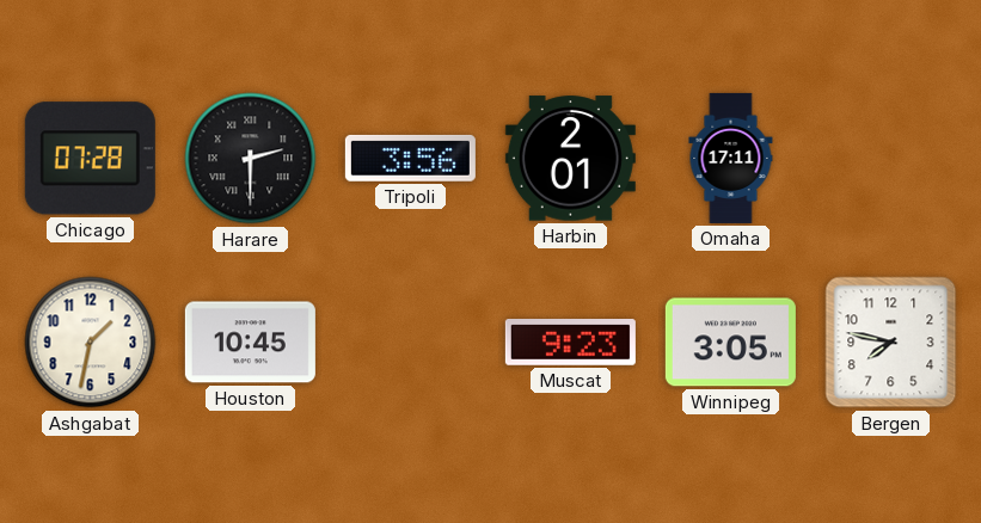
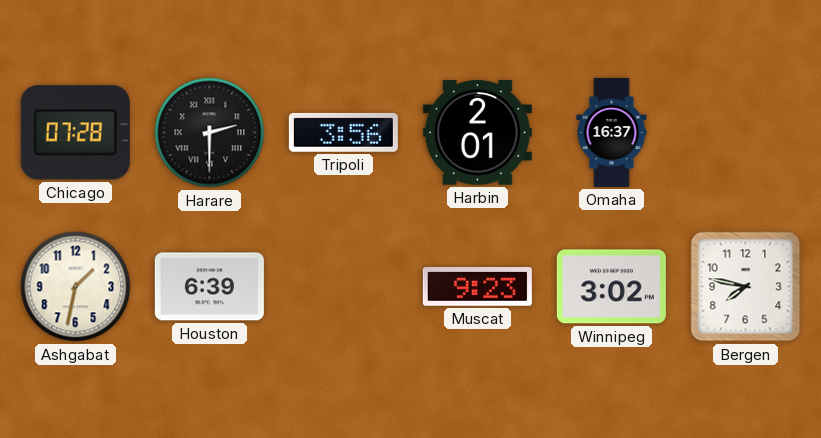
Omaha: 17:11 -> 16:37 (612, 132)
Houston: 10:45 -> 6:39 (209, 287)
Winnipeg: 3:05 -> 3:02 (611, 287)
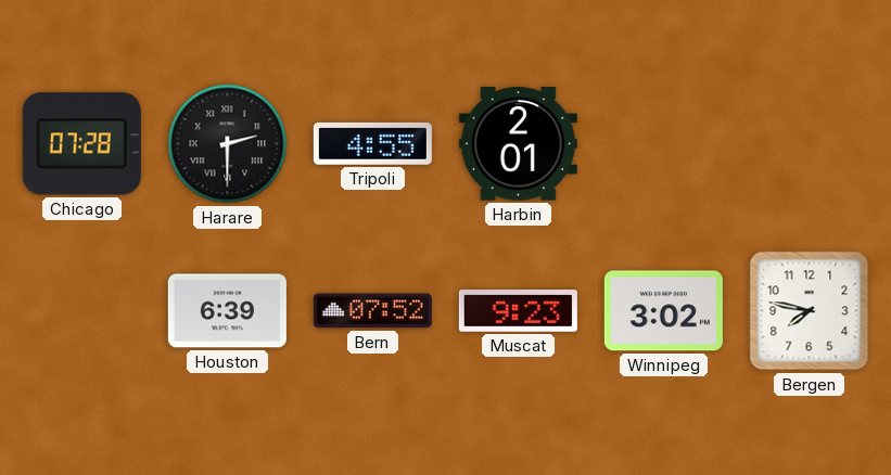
Tripoli: 3:56 -> 4:55 (372, 143)
Omaha: 16:37 -> none (612, 132)
Ashgabat: 1:32 -> none (76, 287)
Bern: none -> 07:52 (372, 311)
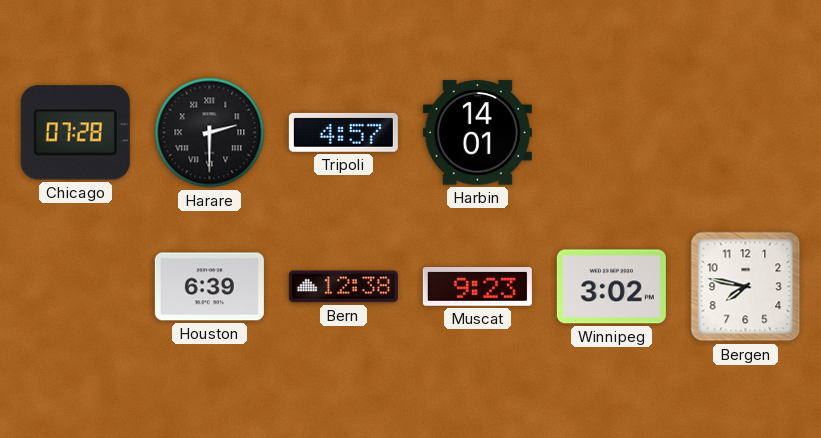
Tripoli: 4:55 -> 4:57 (343, 132)
Harbin: 2:01 -> 14:01 (477, 133)
Bern: 07:52 -> 12:38 (343, 287)
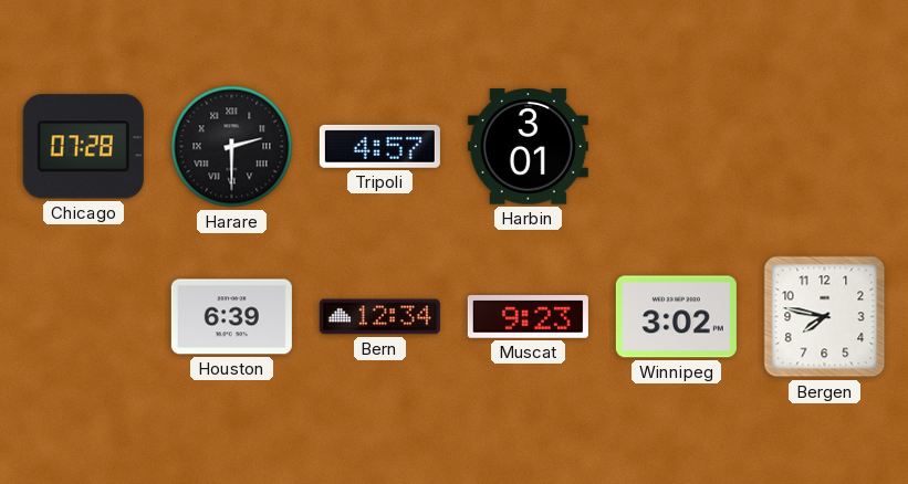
Harbin: 14:01 -> 3:01 (528, 147)
Bern: 12:38 -> 12:34 (379, 317)
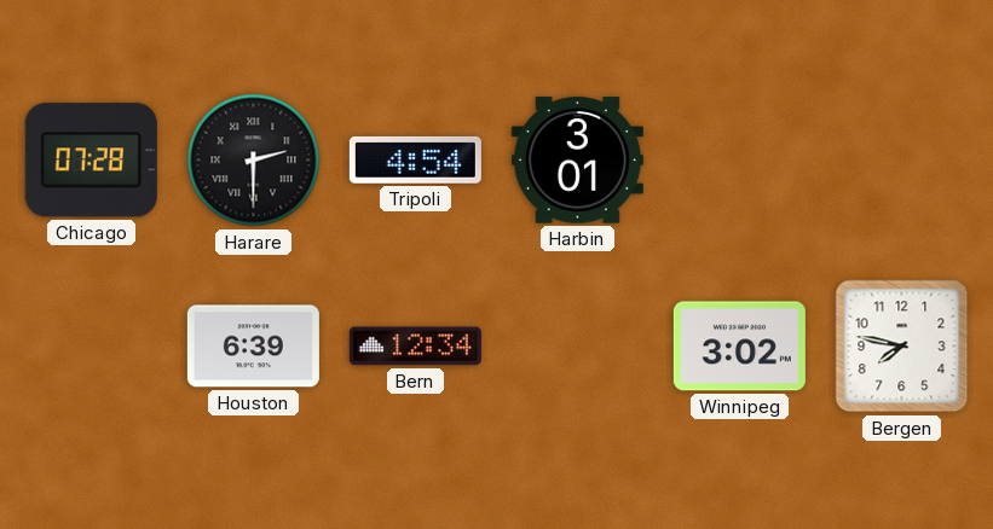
Tripoli: 4:57 -> 4:54 (415, 159)
Muscat: 9:23 -> none (528, 317)
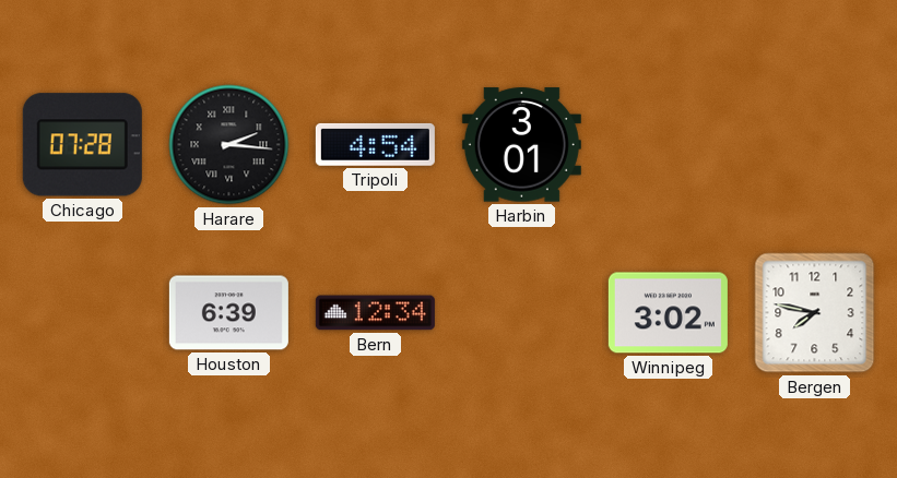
Harare: 2:30 -> 2:16 (229, 145)
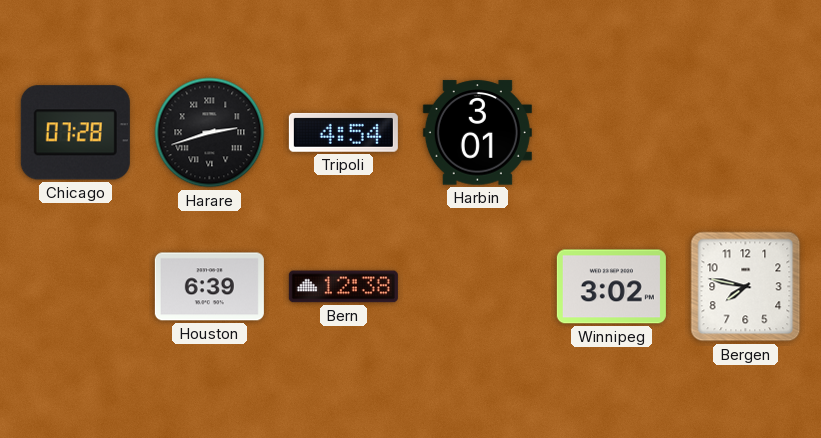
Harare: 2:16 -> 2:42 (210, 133)
Bern: 12:34 -> 12:38 (343, 287)
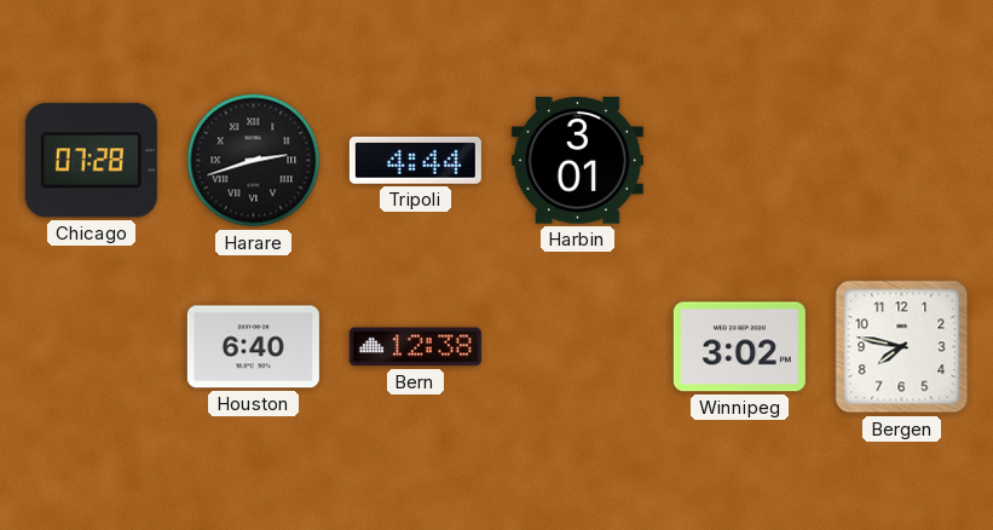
Tripoli: 4:54 -> 4:44 (415, 160)
Houston: 6:39 -> 6:40 (253, 347)
